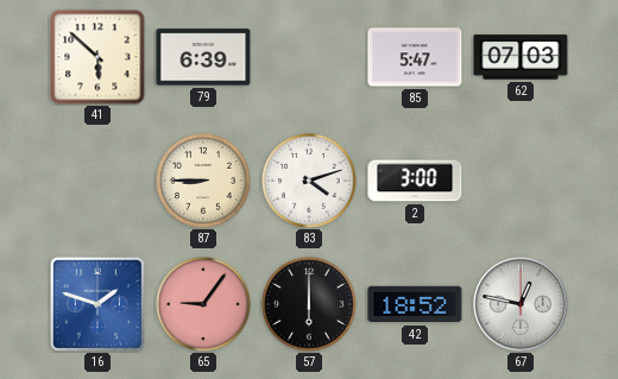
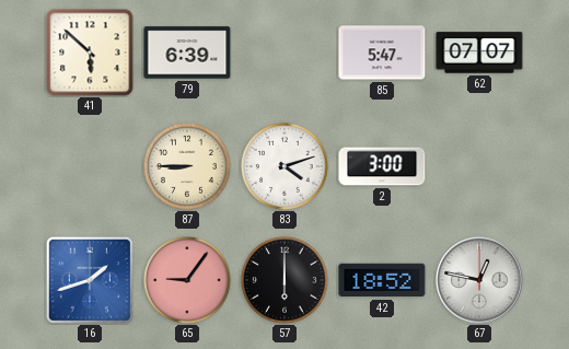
62: 07:03 -> 07:07 (479, 53)
16: 1:48 -> 1:42 (90, 280)
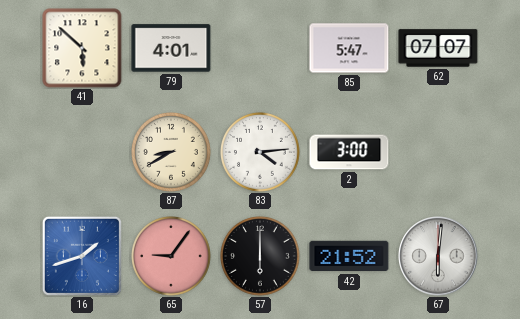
79: 6:39 -> 4:01 (171, 48)
87: 8:45 -> 8:40 (172, 153)
83: 4:12 -> 4:14 (261, 153)
42: 18:52 -> 21:52 (349, 256)
67: 12:47 -> 6:01 (438, 256)
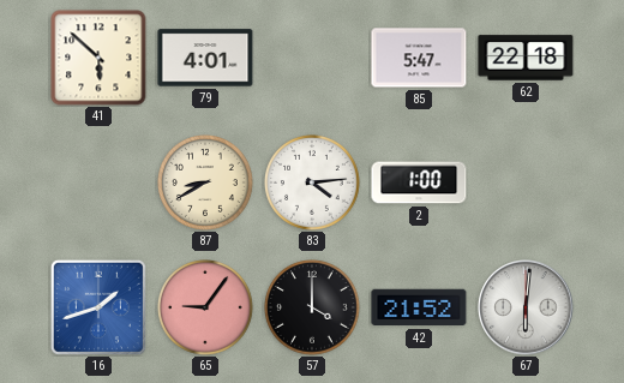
62: 07:07 -> 22:18 (526, 58)
2: 3:00 -> 1:00 (419, 182)
57: 6:00 -> 4:00 (313, 309)
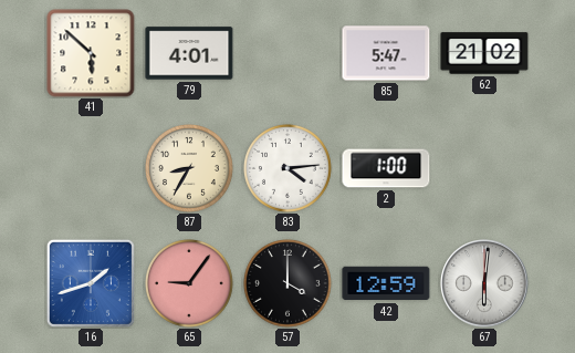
62: 22:18 -> 21:02 (484, 53)
87: 8:40 -> 8:35 (190, 169)
42: 21:52 -> 12:59 (386, 283)
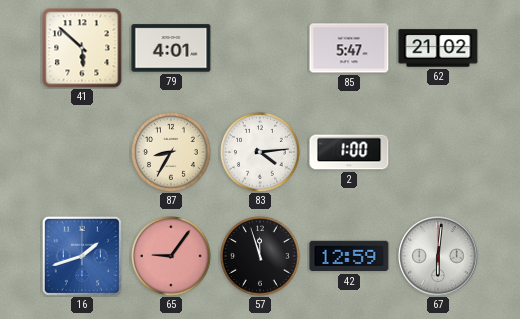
57: 4:00 -> 11:57 (261, 257)
